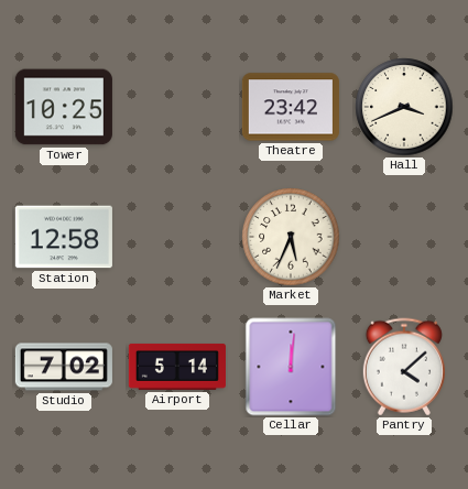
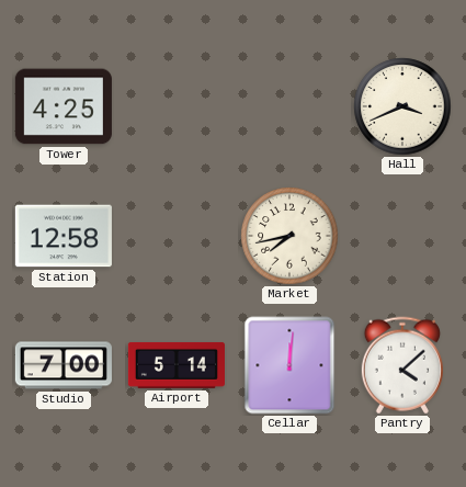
Tower: 10:25 -> 4:25 (64, 106)
Theatre: 23:42 -> none (291, 107)
Market: 5:34 -> 7:43 (289, 236)
Studio: 7:02 -> 7:00 (64, 365)
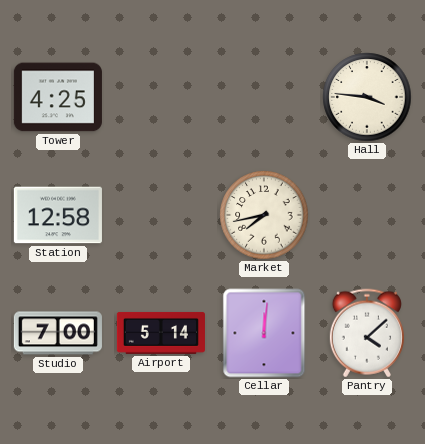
Hall: 3:41 -> 3:46 (367, 97)
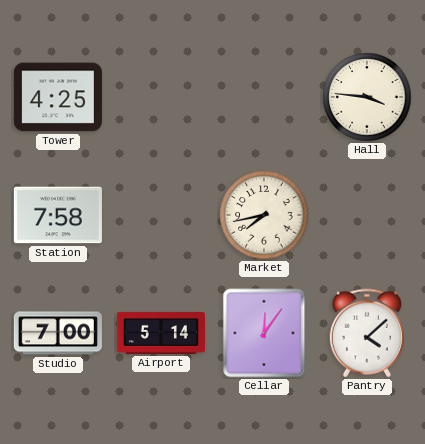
Station: 12:58 -> 7:58 (58, 215)
Cellar: 12:01 -> 12:06 (264, 333)
